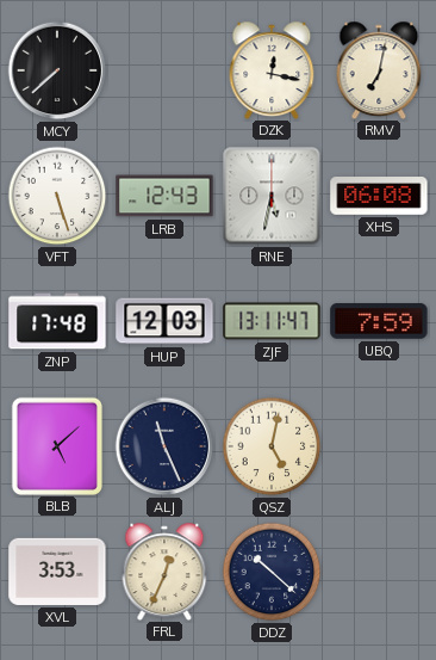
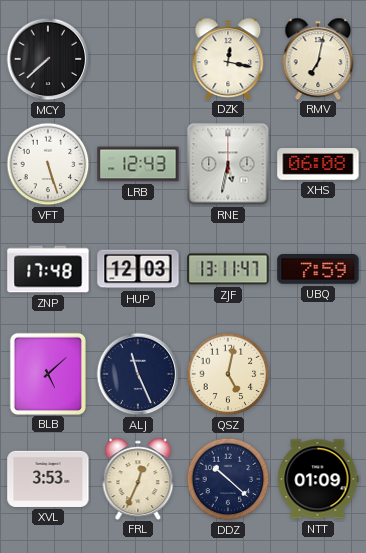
NTT: none -> 01:09 (318, 479)
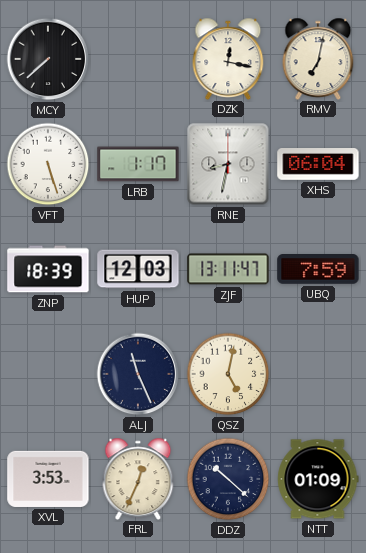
LRB: 12:43 -> 1:17 (138, 164)
RNE: 5:32 -> 8:32 (228, 164)
XHS: 06:08 -> 06:04 (318, 165)
ZNP: 17:48 -> 18:39 (48, 269)
BLB: 5:08 -> none (48, 373)
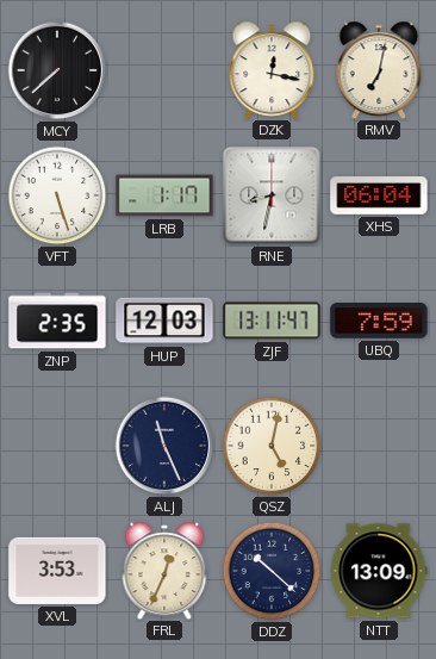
ZNP: 18:39 -> 2:35 (57, 321)
NTT: 01:09 -> 13:09 (379, 571)
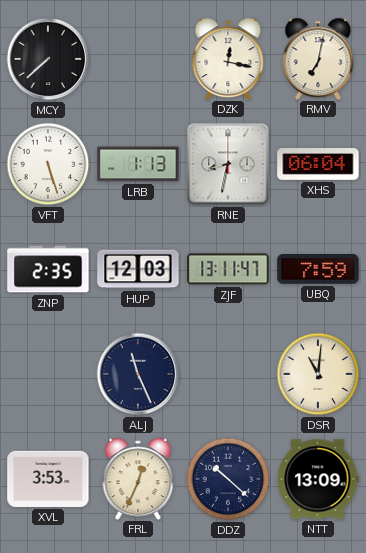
LRB: 1:17 -> 1:13 (138, 164)
QSZ: 5:02 -> none (272, 446)
DSR: none -> 11:01 (318, 374)
